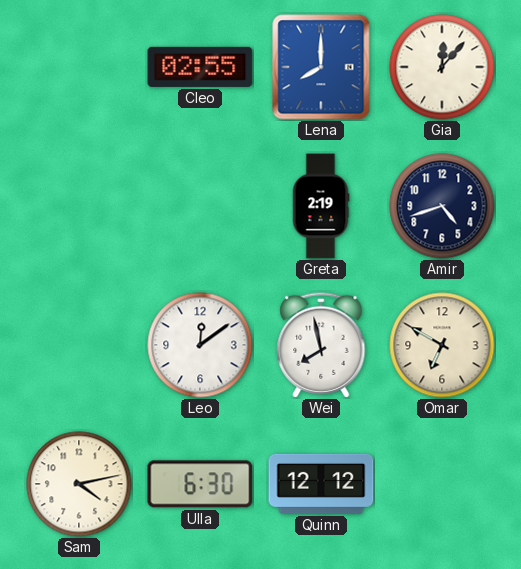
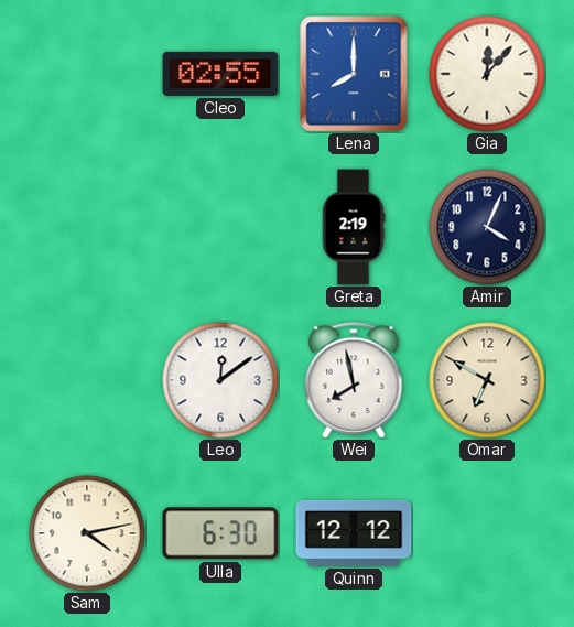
Amir: 4:42 -> 4:04 (487, 227)
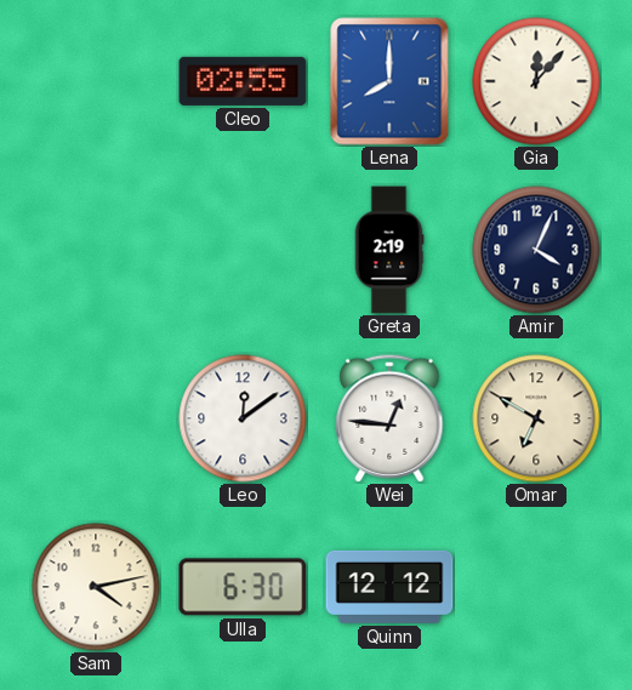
Wei: 7:58 -> 12:46 (389, 418)
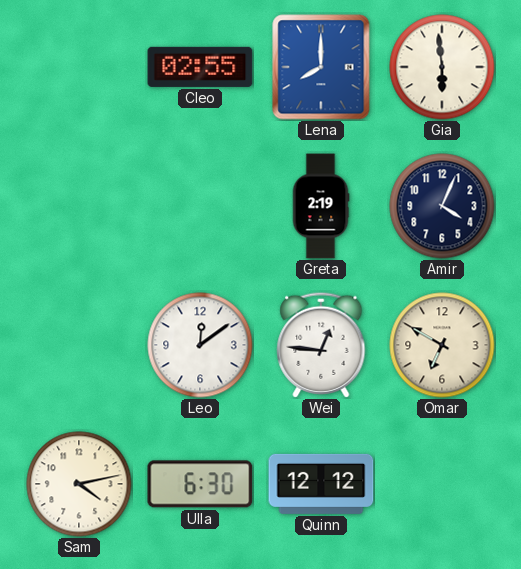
Gia: 12:07 -> 5:59 (442, 67)
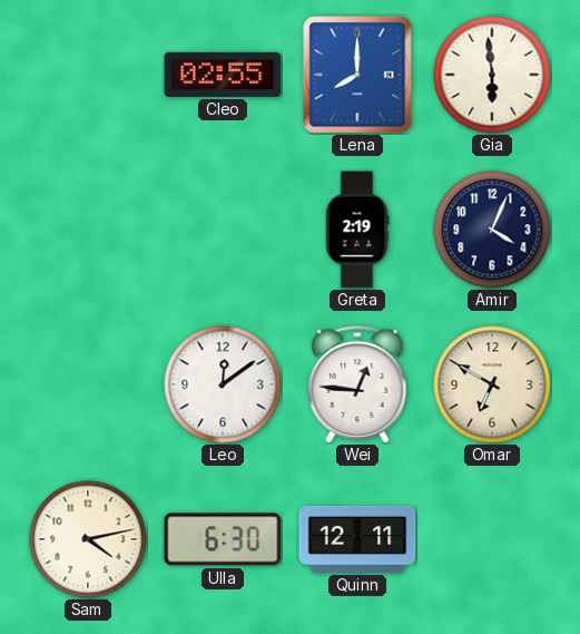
Quinn: 12:12 -> 12:11 (357, 539)
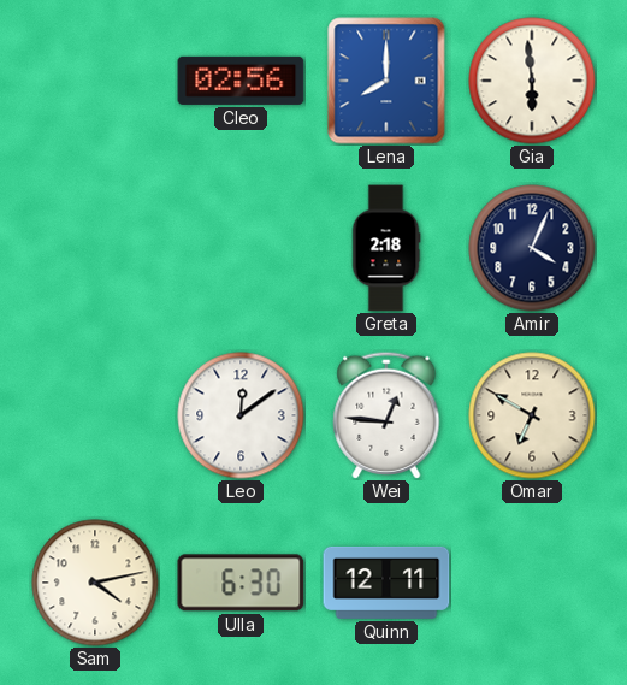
Cleo: 02:55 -> 02:56 (241, 81)
Greta: 2:19 -> 2:18 (386, 248)
